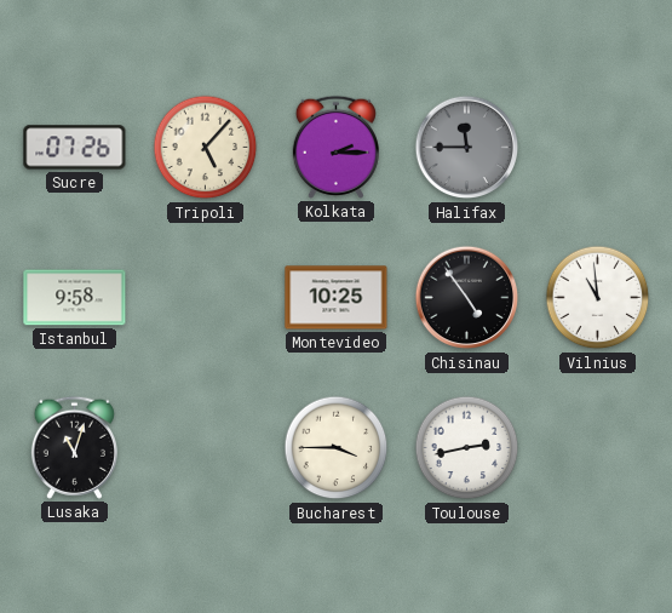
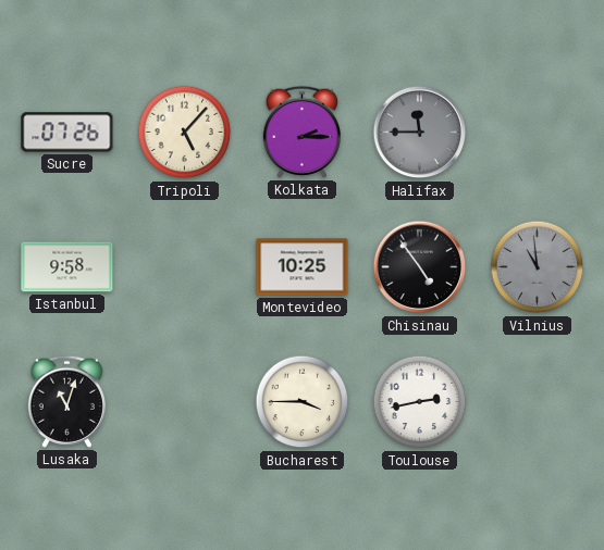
Vilnius dial: white -> grey (538, 267)
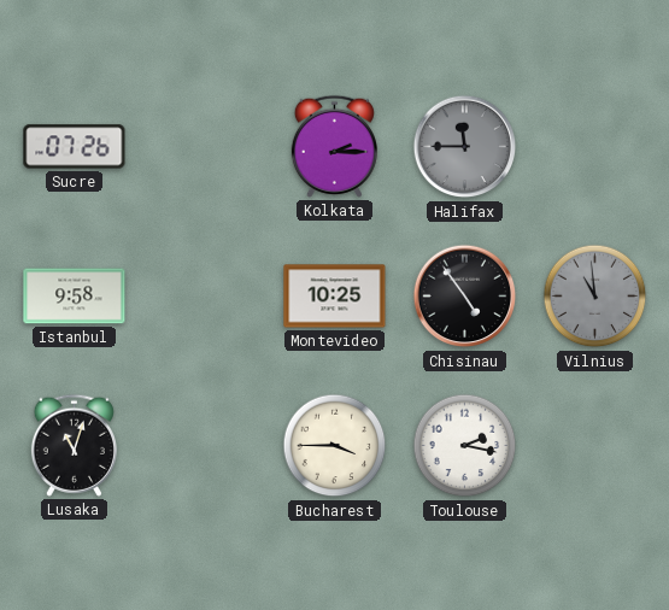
Tripoli: 5:07 -> none (185, 133)
Toulouse: 2:43 -> 2:17 (465, 446)
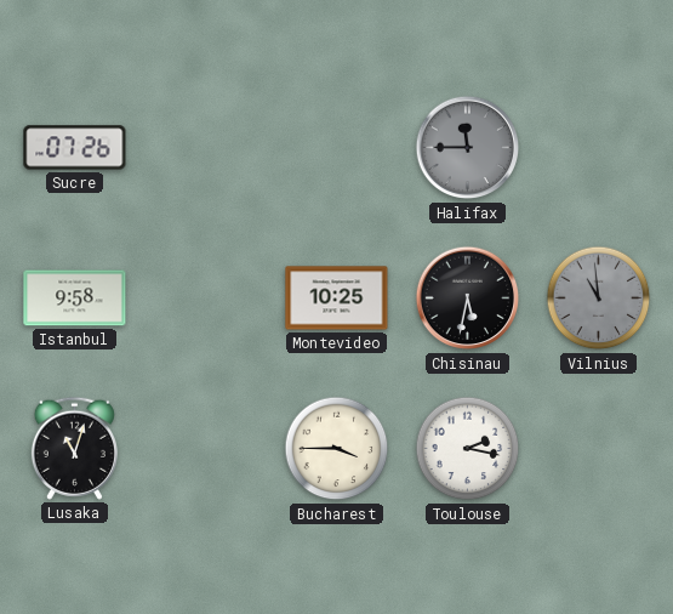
Kolkata: 2:15 -> none (334, 146)
Chisinau: 4:54 -> 5:32 (468, 299)
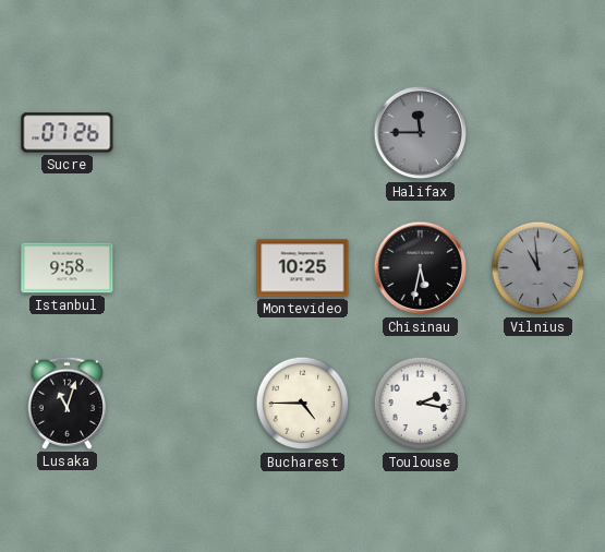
Bucharest: 3:45 -> 4:45 (303, 404)
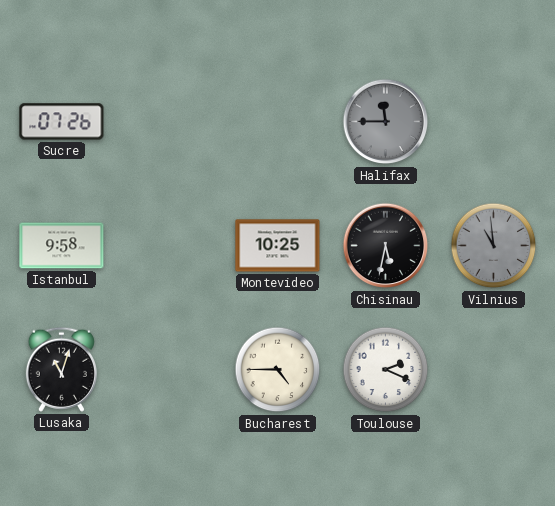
Toulouse: 2:17 -> 2:19 (386, 370)
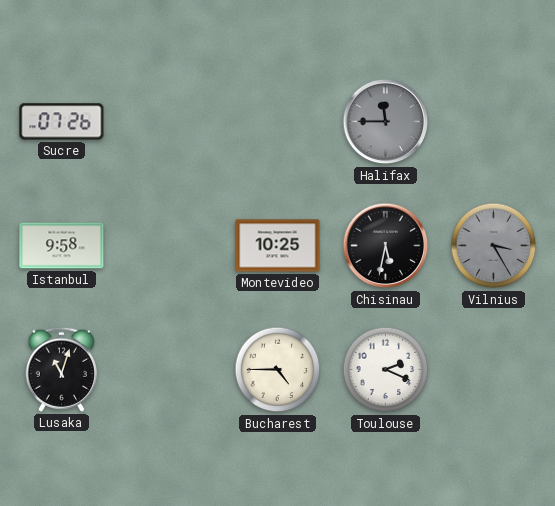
Vilnius: 10:59 -> 3:25 (494, 246)
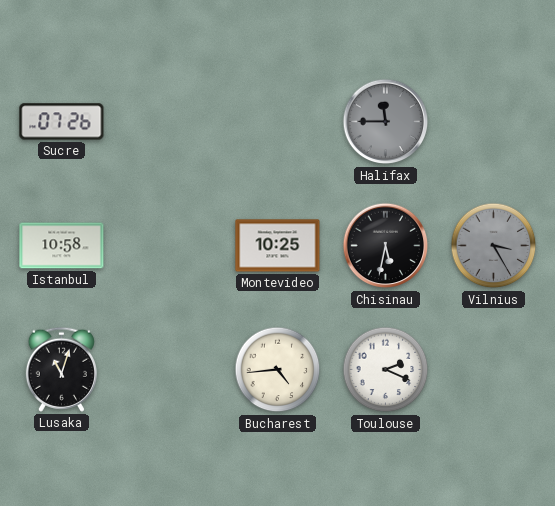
Istanbul: 9:58 -> 10:58 (62, 246)
Bucharest: 4:45 -> 4:44 (278, 370)
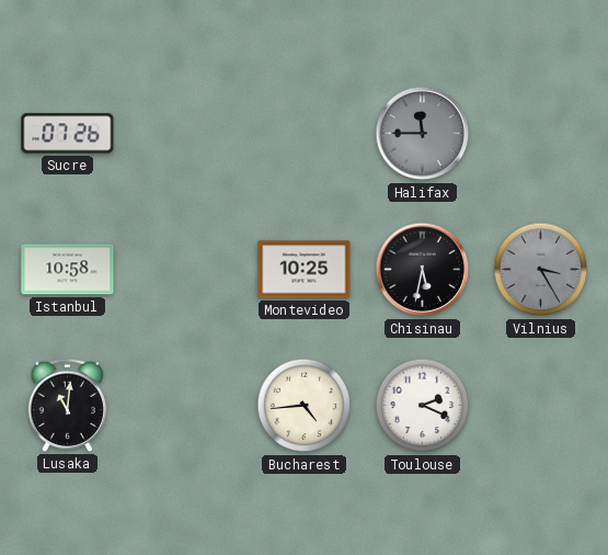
Lusaka: 11:03 -> 11:01 (67, 405)
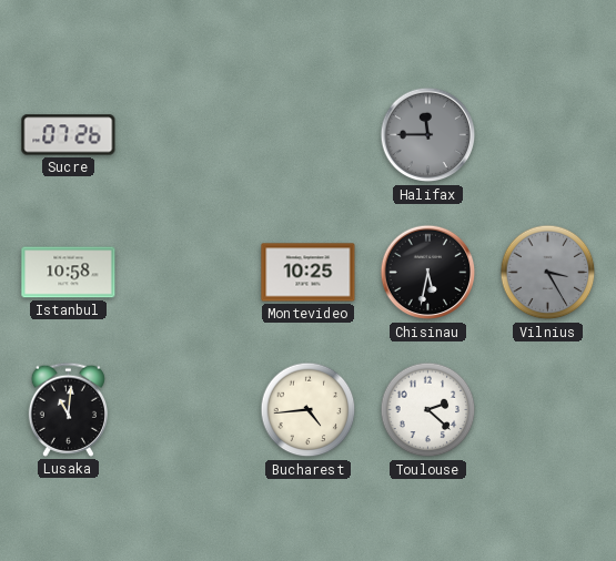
Toulouse: 2:19 -> 2:22 (428, 410)
